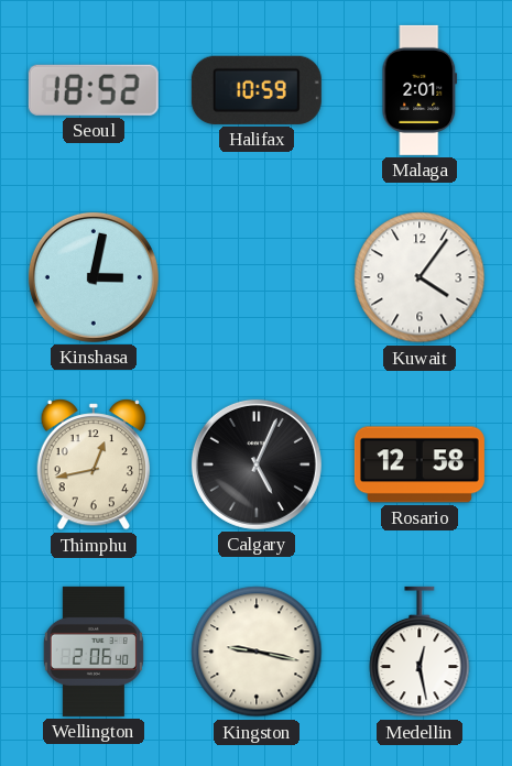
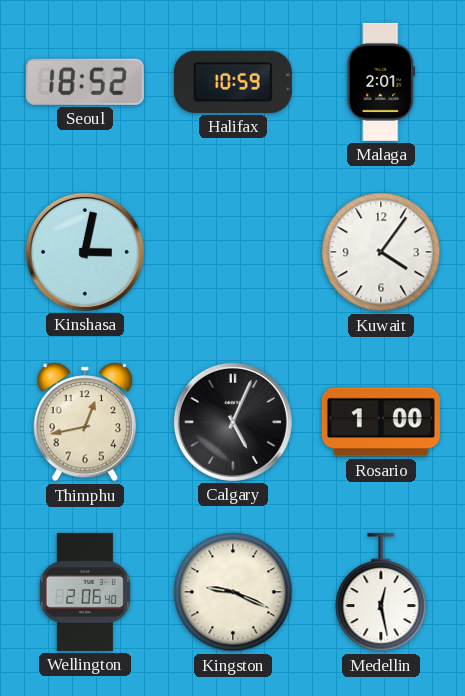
Rosario: 12:58 -> 1:00 (381, 422)
Kingston: 9:17 -> 9:19 (233, 592)
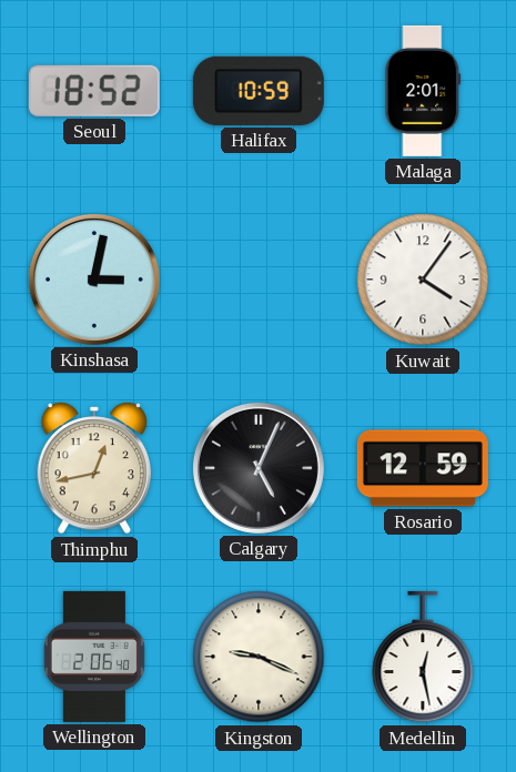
Rosario: 1:00 -> 12:59 (423, 468)
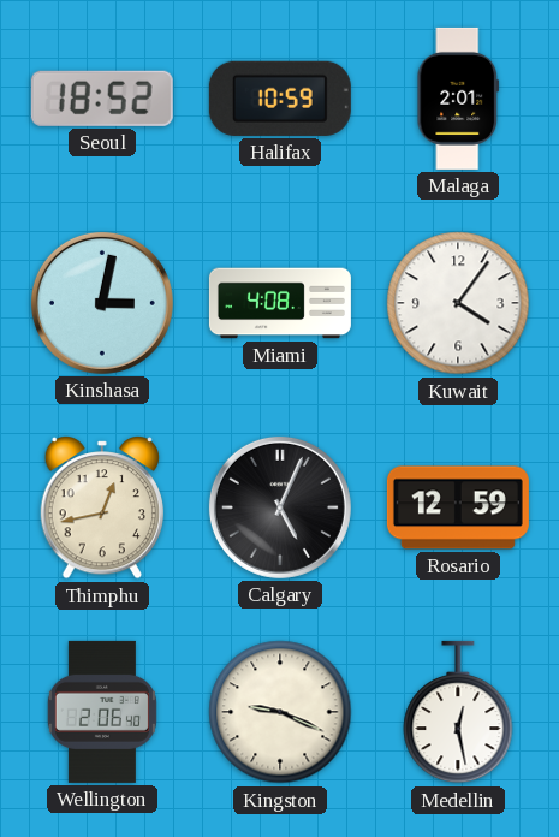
Miami: none -> 4:08 (280, 303)
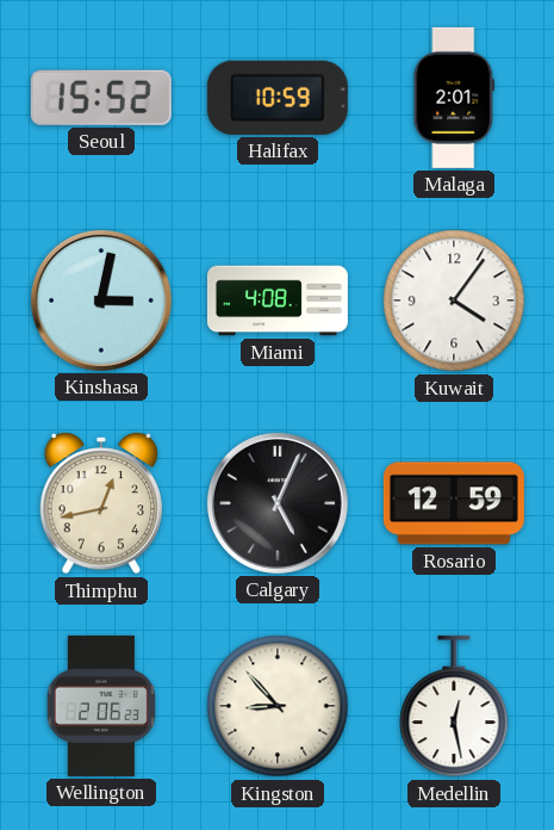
Seoul: 18:52 -> 15:52 (101, 98)
Wellington: 2:06:40 -> 2:06:23 (101, 706)
Kingston: 9:19 -> 8:53 (278, 706)
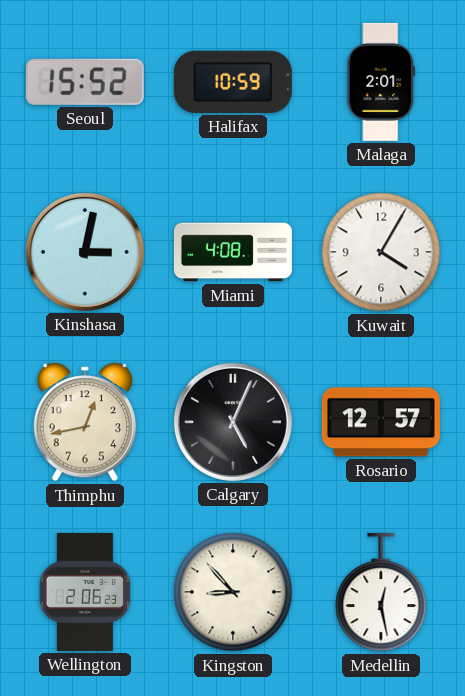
Kuwait: 4:06 -> 4:05 (381, 252)
Rosario: 12:59 -> 12:57 (381, 422)
